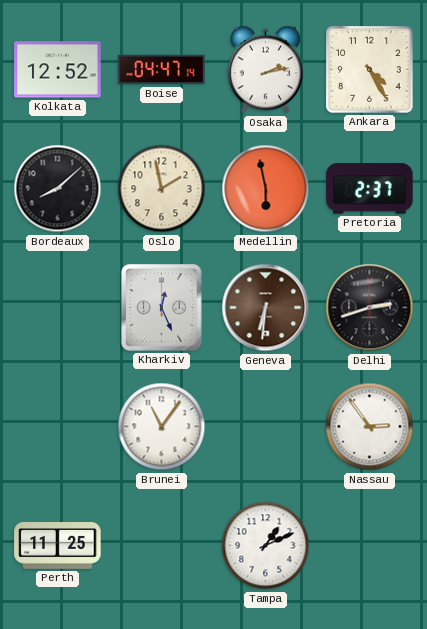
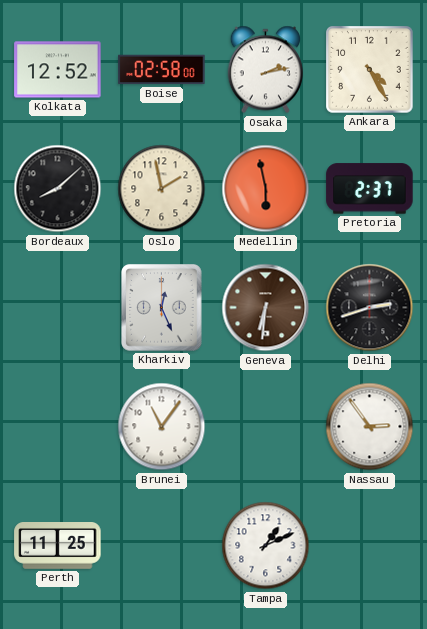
Boise: 04:47 -> 02:58 (162, 70)
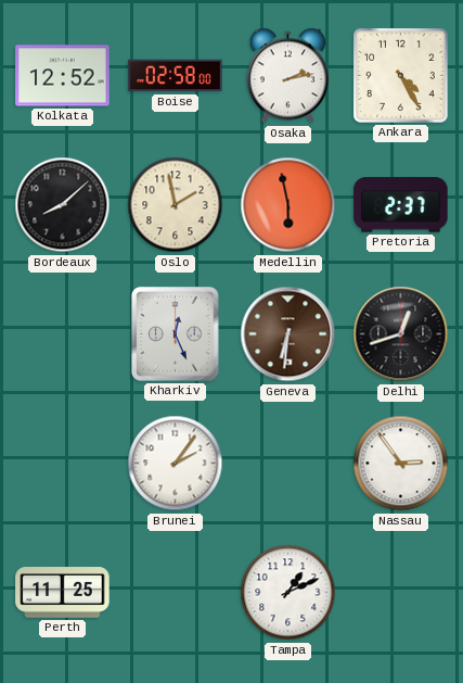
Delhi: 2:42 -> 12:42 (401, 334)
Brunei: 11:06 -> 2:06 (176, 464)
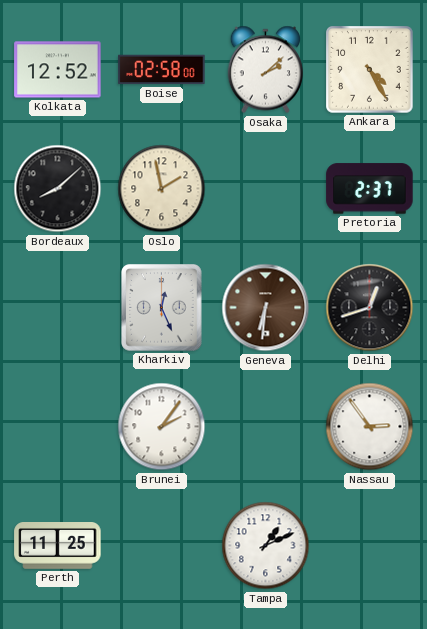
Osaka: 2:13 -> 2:08 (266, 70)
Medellin: 5:58 -> none (288, 205)
